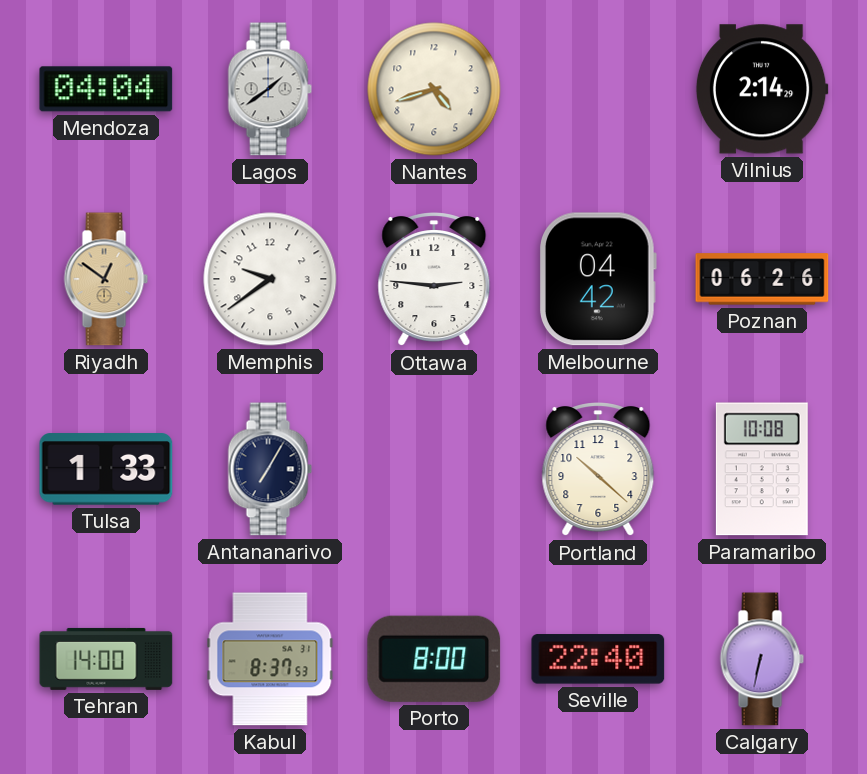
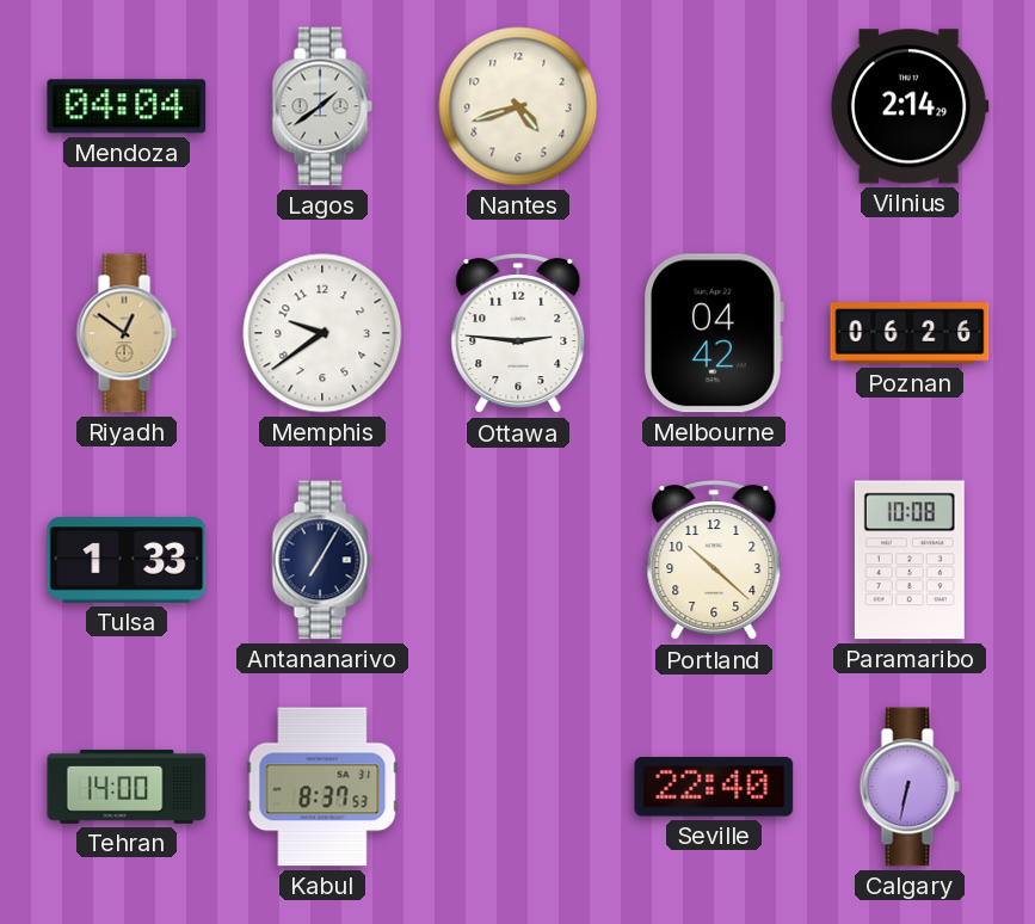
Porto: 8:00 -> none (434, 659)
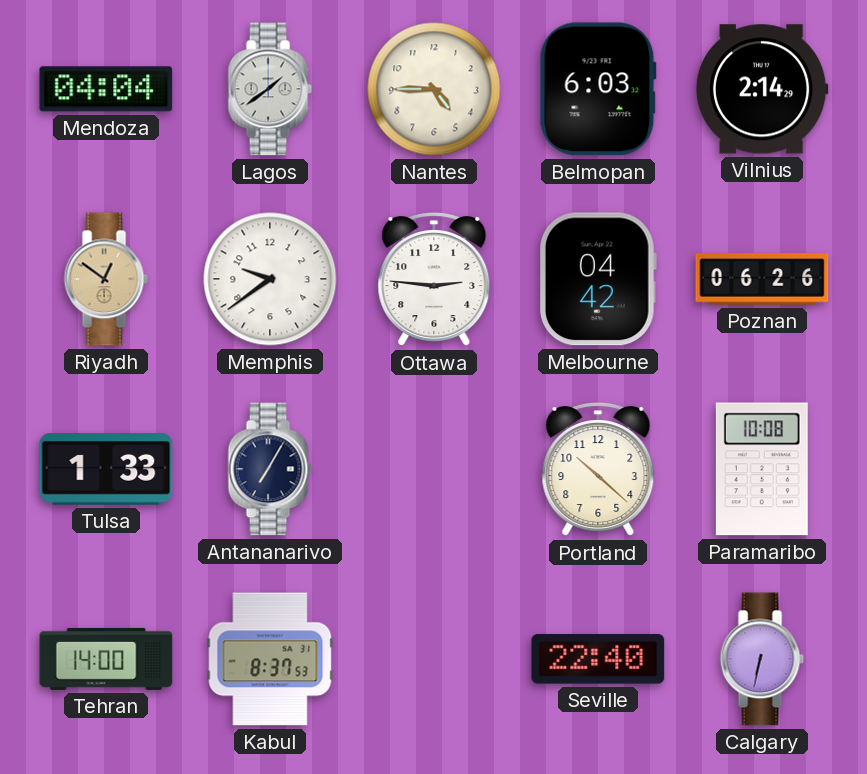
Nantes: 4:42 -> 4:45 (434, 89)
Belmopan: none -> 6:03 (598, 89)
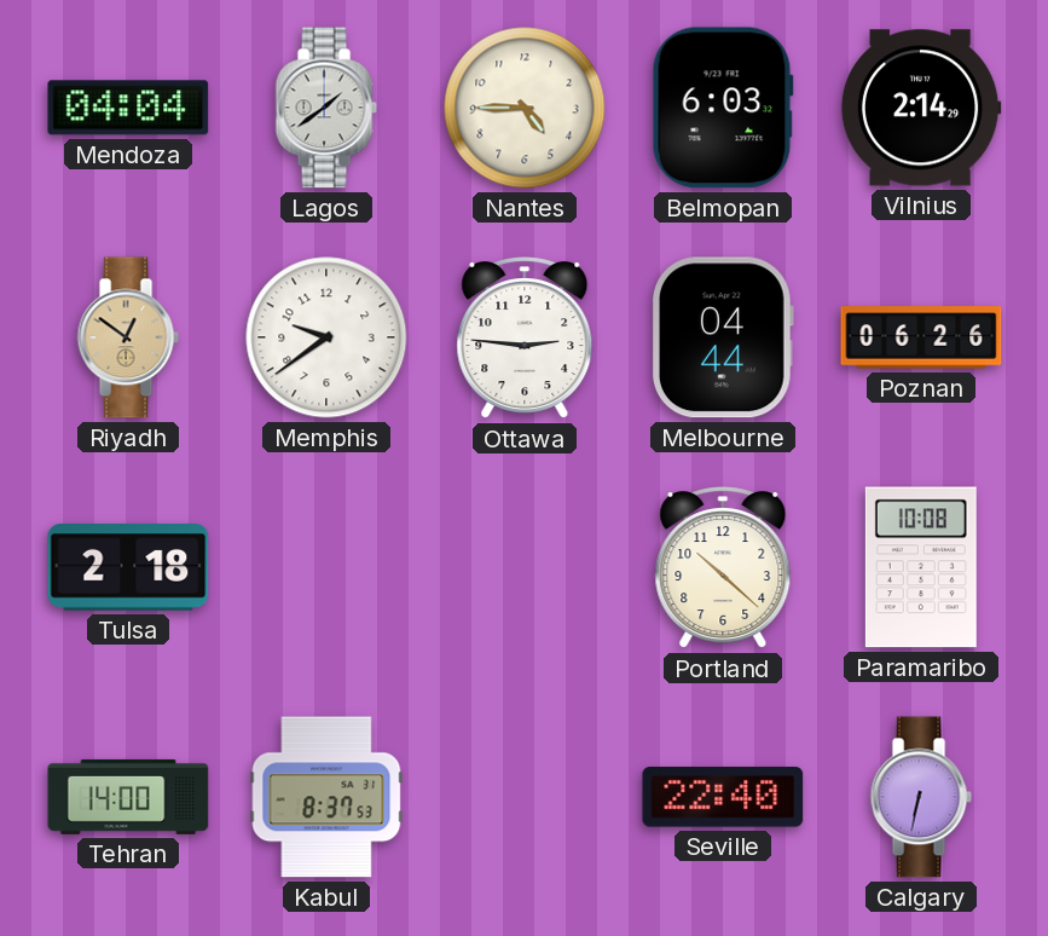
Melbourne: 04:42 -> 04:44 (723, 337)
Tulsa: 1:33 -> 2:18 (128, 567)
Antananarivo: 7:05 -> none (270, 469)
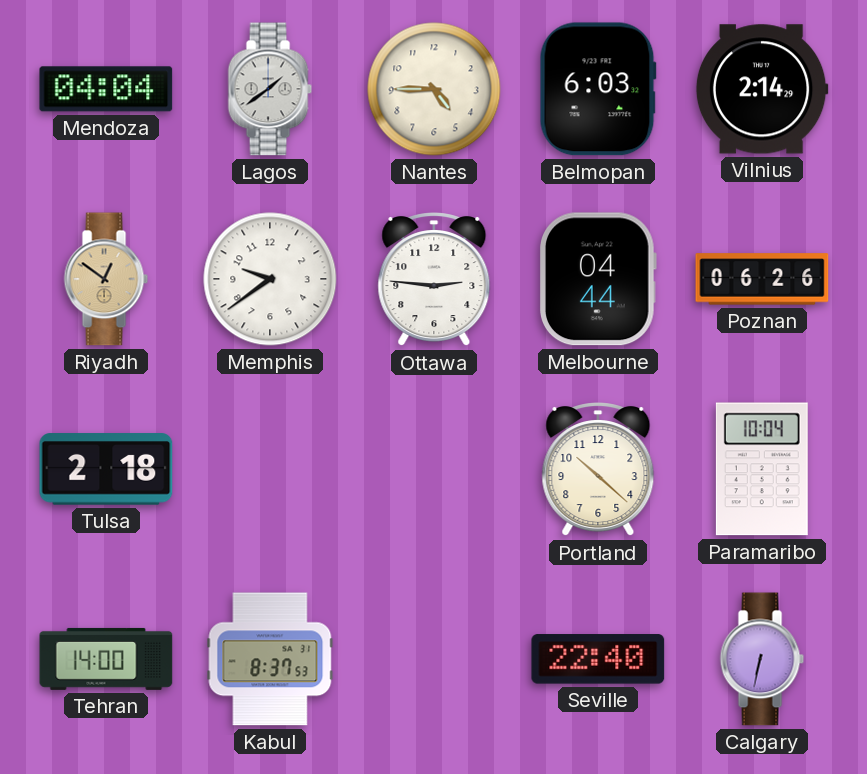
Paramaribo: 10:08 -> 10:04 (762, 469)
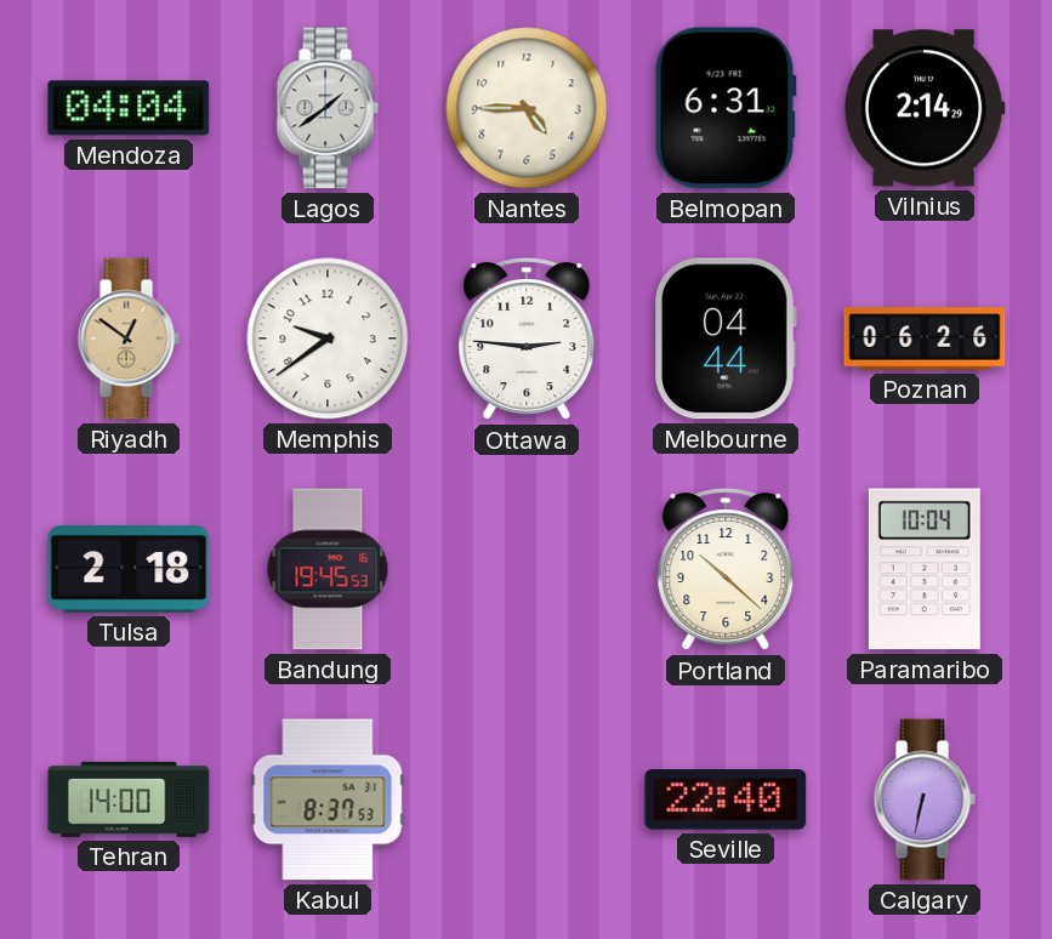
Belmopan: 6:03 -> 6:31 (726, 108)
Bandung: none -> 19:45 (328, 569)
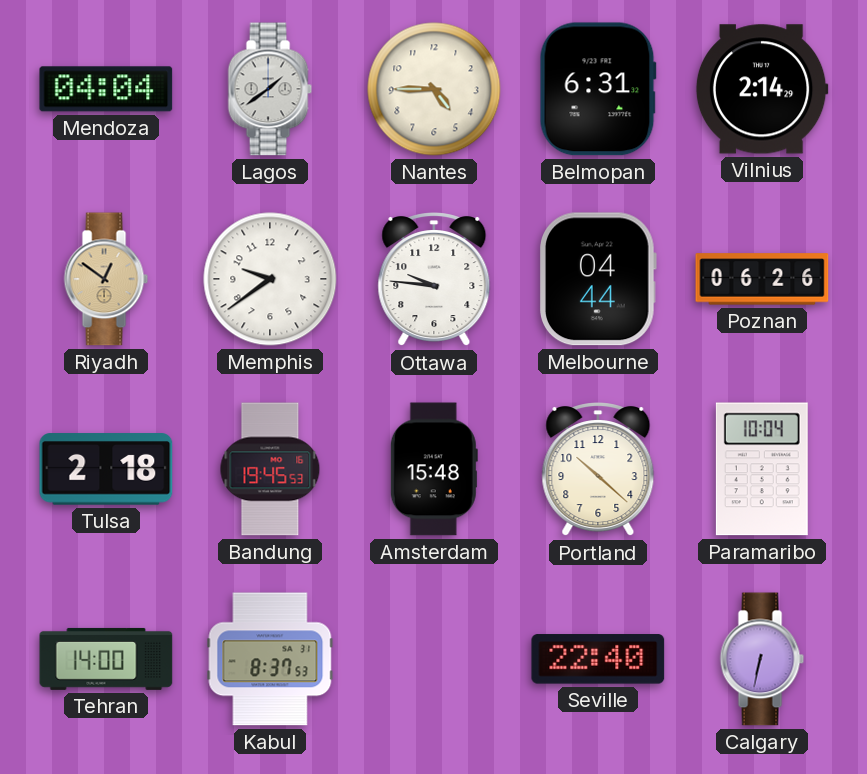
Ottawa: 2:46 -> 9:46 (434, 280)
Amsterdam: none -> 15:48 (434, 469)
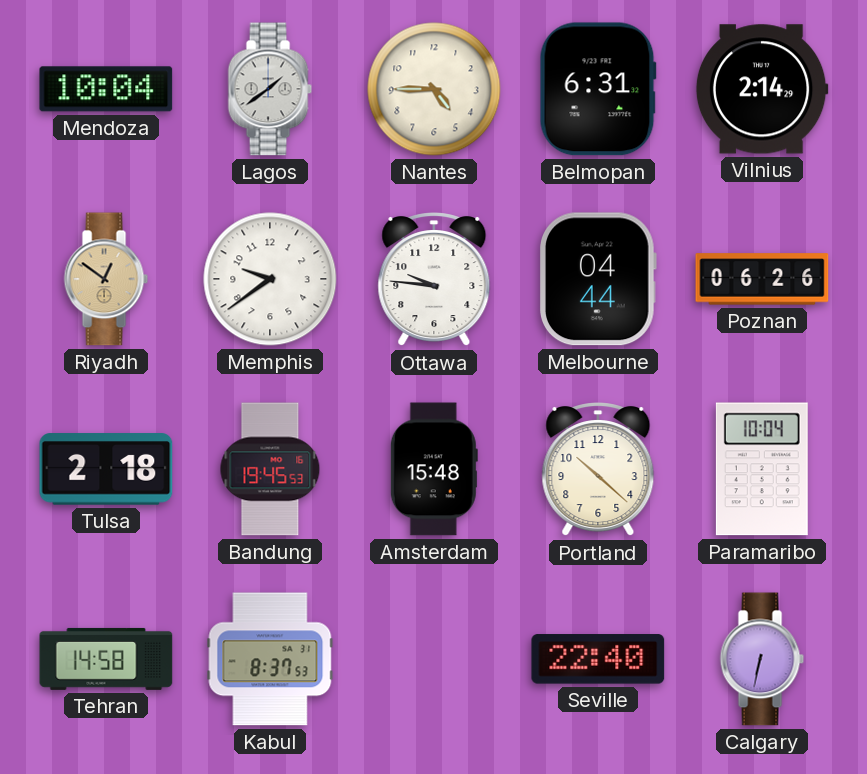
Mendoza: 04:04 -> 10:04 (106, 89)
Tehran: 14:00 -> 14:58 (106, 659)
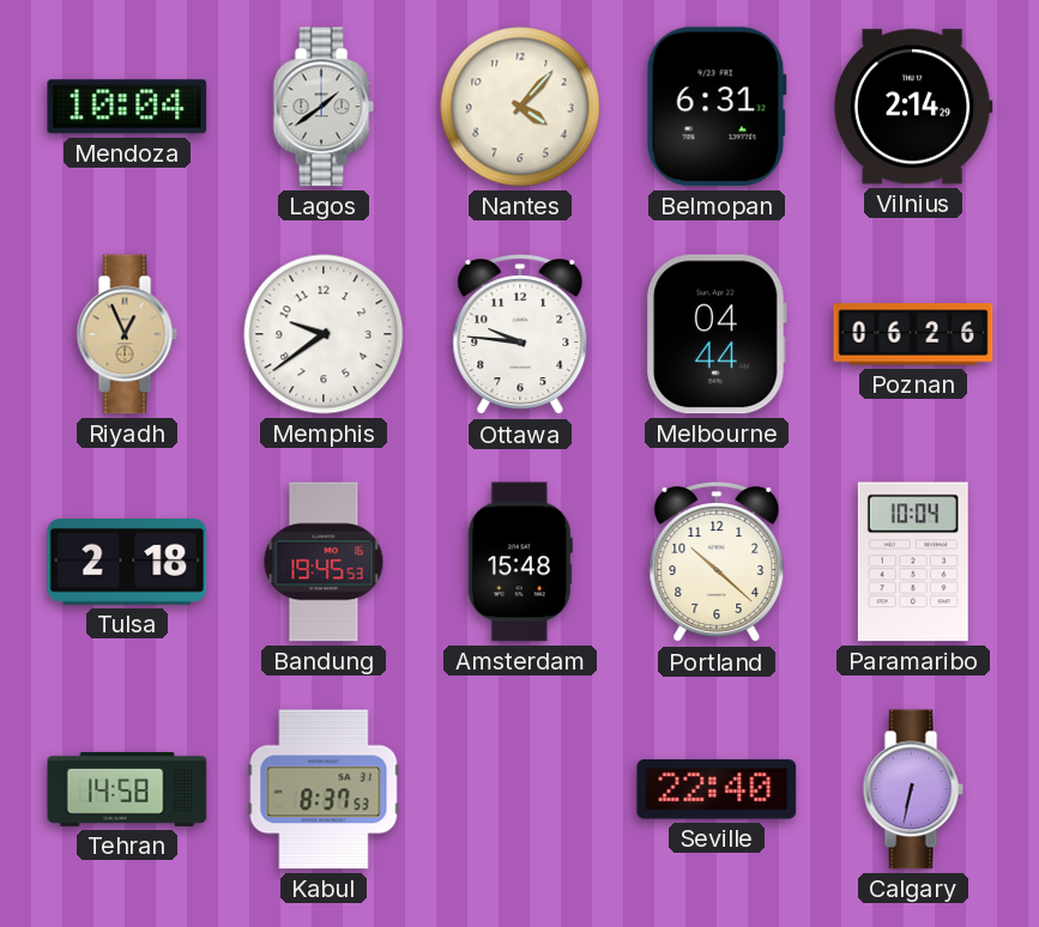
Nantes: 4:45 -> 4:07 (520, 107)
Riyadh: 12:51 -> 12:56 (127, 334)
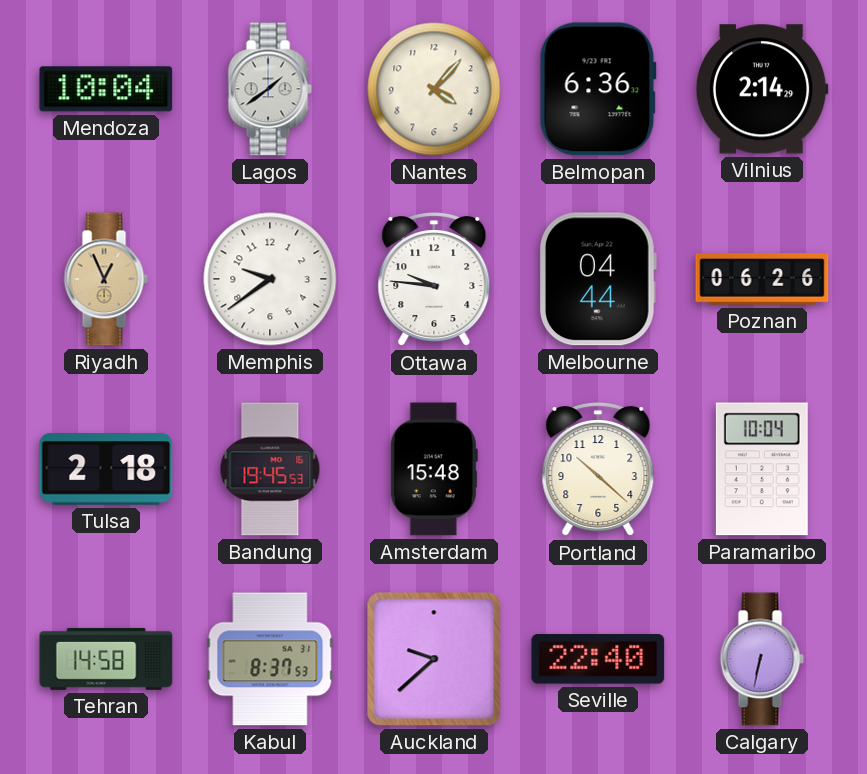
Belmopan: 6:31 -> 6:36 (598, 89)
Auckland: none -> 9:38 (434, 659)
